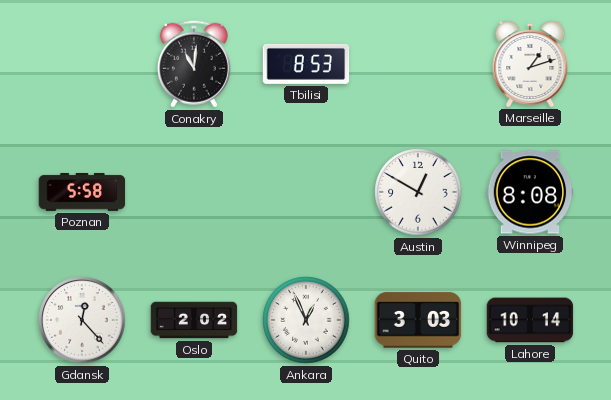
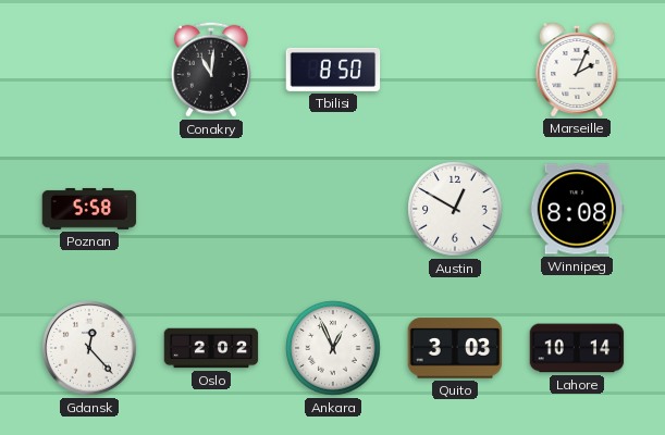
Tbilisi: 8:53 -> 8:50 (333, 70)
Marseille: 1:12 -> 2:04 (577, 69)
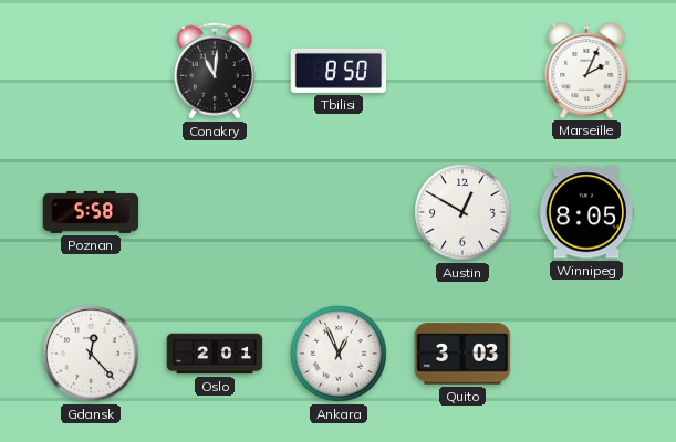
Winnipeg: 8:08 -> 8:05 (586, 212)
Oslo: 2:02 -> 2:01 (215, 354)
Lahore: 10:14 -> none (577, 348)
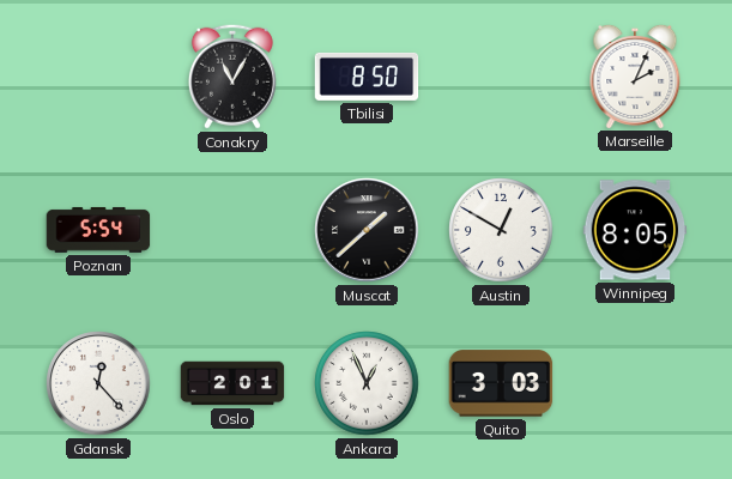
Conakry: 11:01 -> 11:05 (232, 77)
Poznan: 5:58 -> 5:54 (98, 230)
Muscat: none -> 1:38 (367, 230)
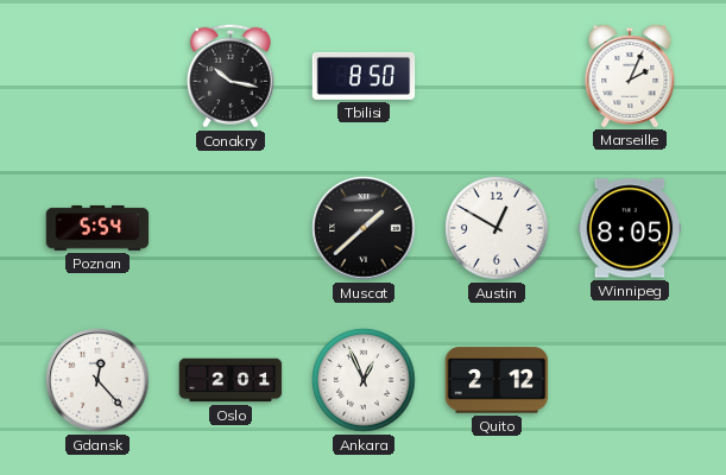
Conakry: 11:05 -> 10:17 (231, 76)
Quito: 3:03 -> 2:12 (497, 380)
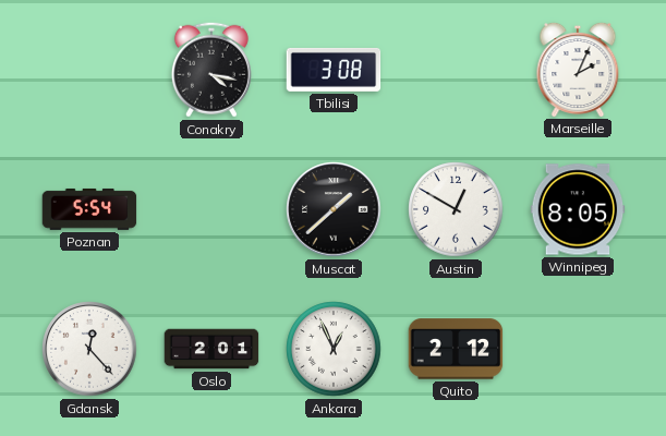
Conakry: 10:17 -> 4:17 (211, 70)
Tbilisi: 8:50 -> 3:08 (334, 70)
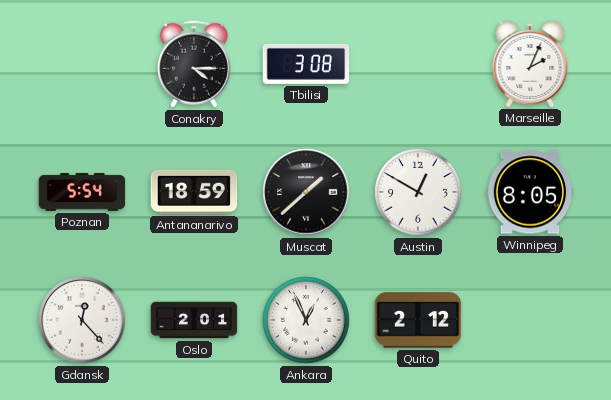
Conakry: 4:17 -> 4:15 (194, 64)
Antananarivo: none -> 18:59 (194, 192)
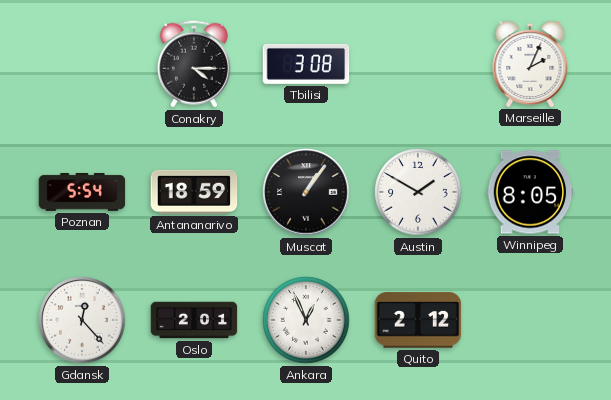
Muscat: 1:38 -> 1:06 (306, 192)
Austin: 12:50 -> 1:50 (418, 192)
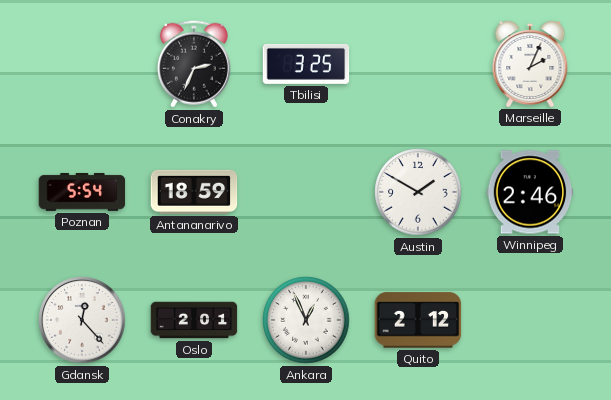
Conakry: 4:15 -> 2:34 (194, 64)
Tbilisi: 3:08 -> 3:25 (306, 64)
Muscat: 1:06 -> none (306, 192)
Winnipeg: 8:05 -> 2:46 (530, 192)
